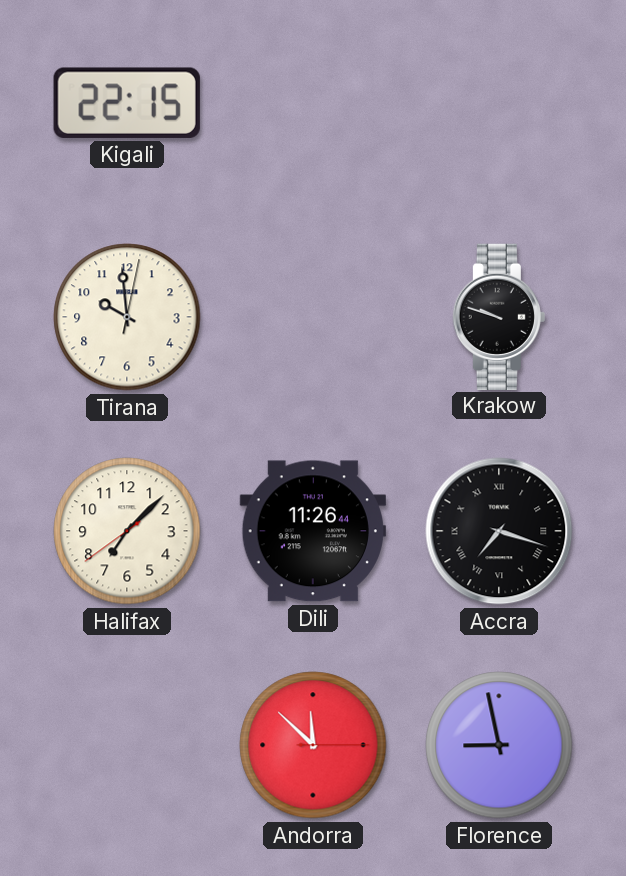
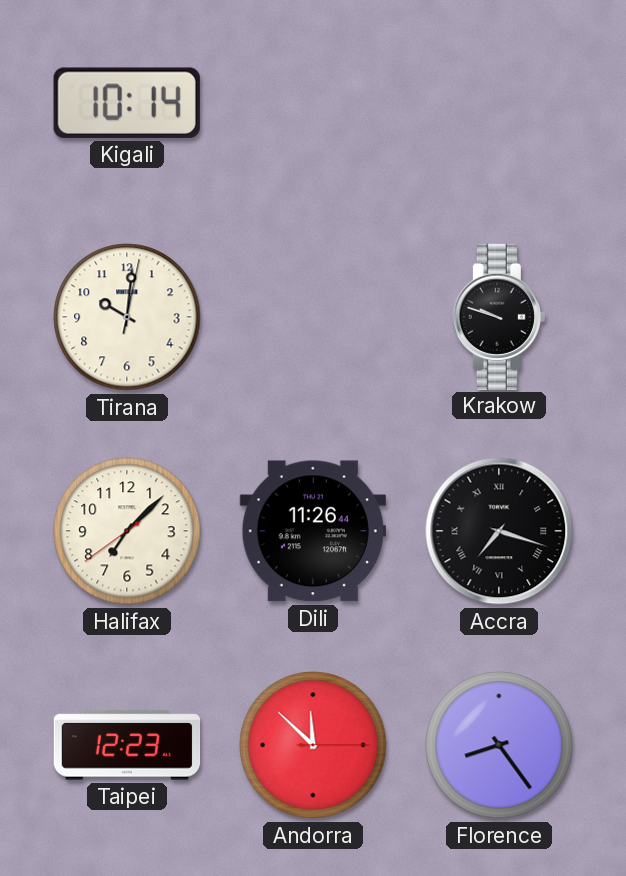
Kigali: 22:15 -> 10:14 (127, 103)
Tirana: 9:59 -> 10:01 (127, 317)
Taipei: none -> 12:23 (127, 745)
Florence: 8:58 -> 8:24 (499, 745)
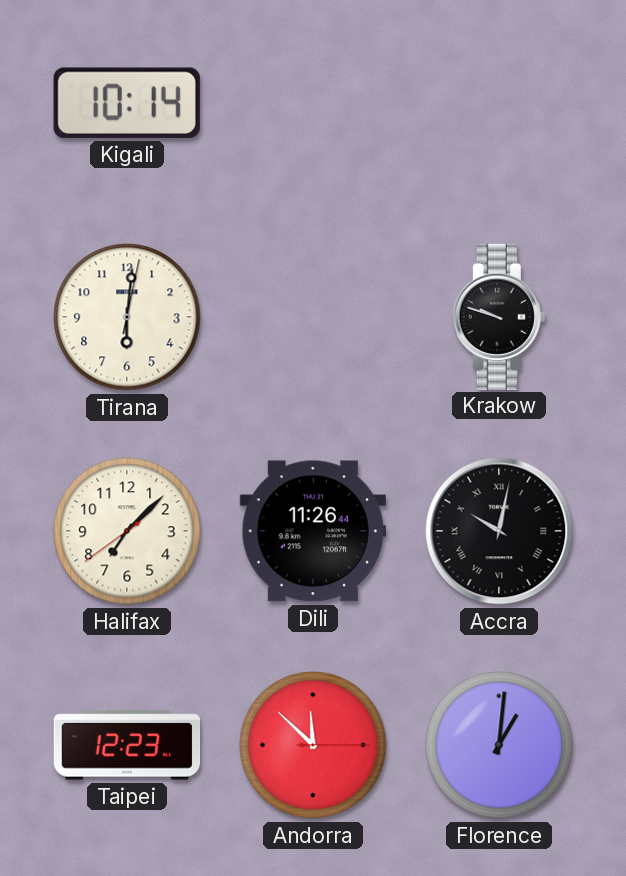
Tirana: 10:01 -> 6:01 (127, 317)
Accra: 7:18 -> 10:02 (499, 531)
Florence: 8:24 -> 1:01 (499, 745)
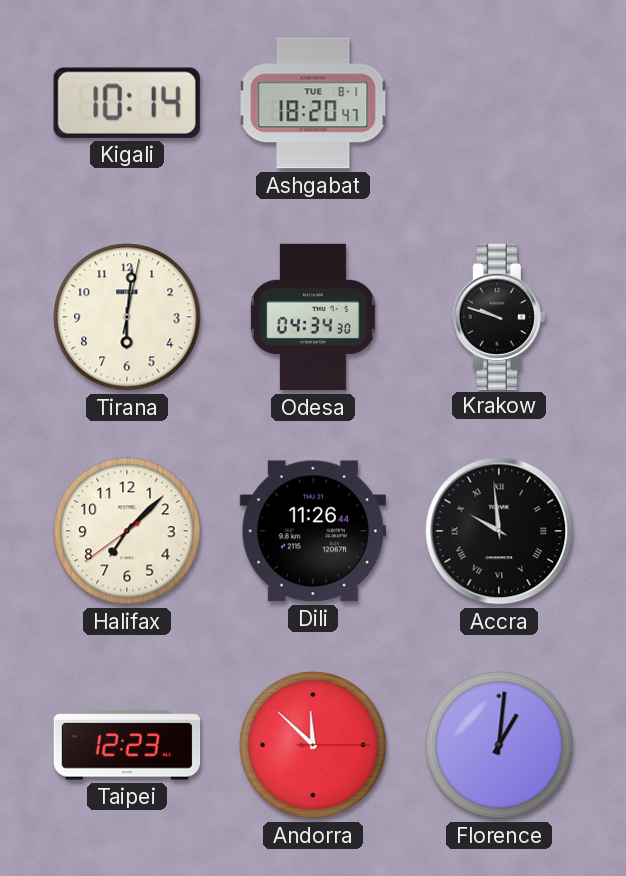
Ashgabat: none -> 18:20 (313, 103)
Odesa: none -> 04:34 (313, 317)
Accra: 10:02 -> 9:59 (499, 531)
